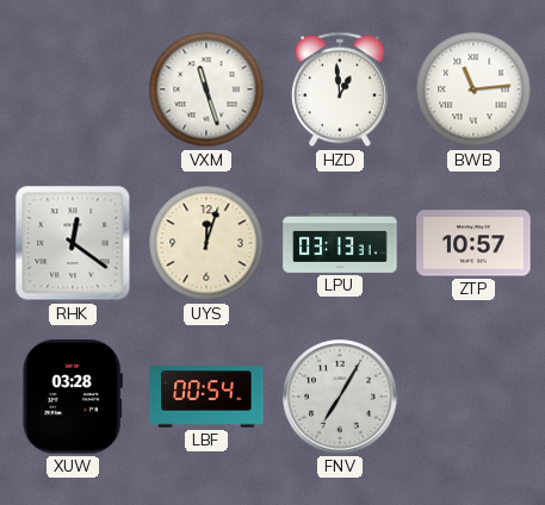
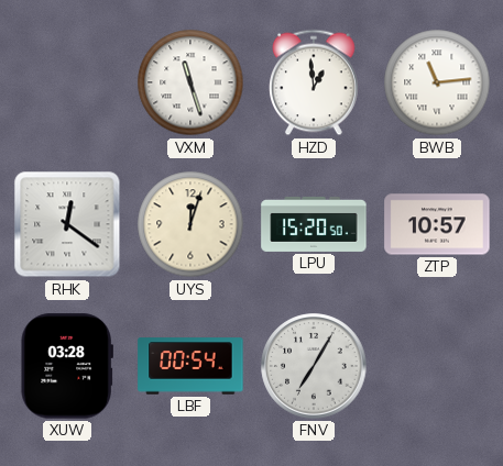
LPU: 03:13 -> 15:20 (314, 224)
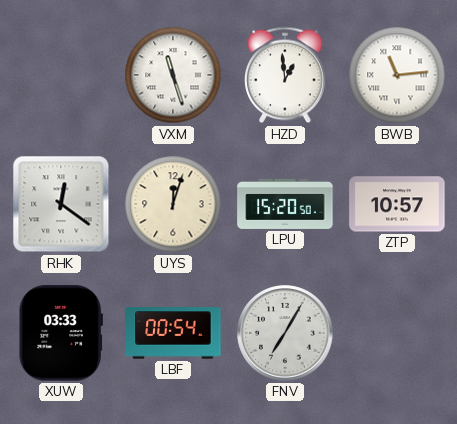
XUW: 03:28 -> 03:33 (60, 333)
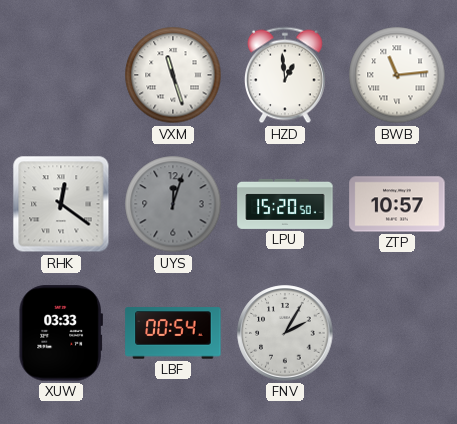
UYS dial: cream -> grey (173, 204)
FNV: 7:05 -> 2:05 (285, 333)
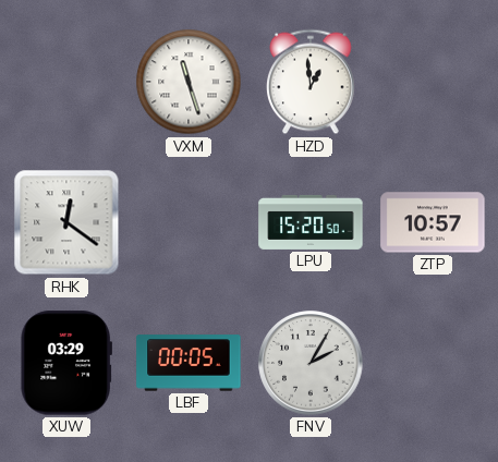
BWB: 11:14 -> none (397, 75)
UYS: 12:03 -> none (173, 204)
XUW: 03:33 -> 03:29 (65, 363)
LBF: 00:54 -> 00:05 (189, 363)
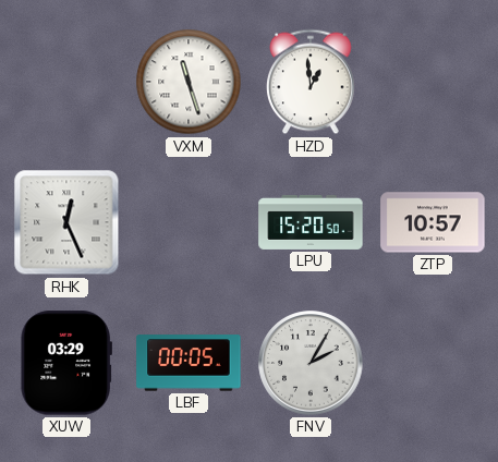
RHK: 12:21 -> 12:26 (66, 222)
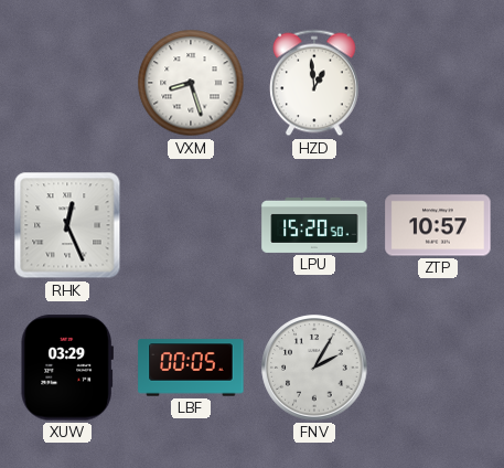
VXM: 11:27 -> 8:27 (191, 83)
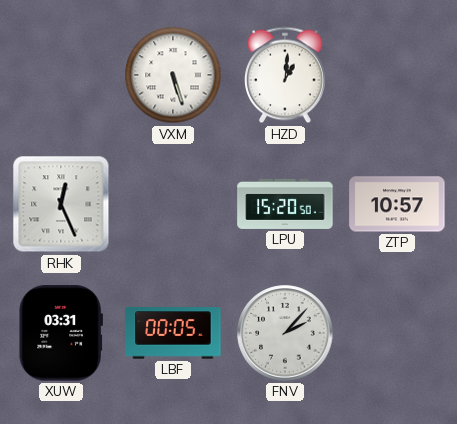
VXM: 8:27 -> 5:27 (173, 75)
HZD: 12:59 -> 1:01 (286, 75)
XUW: 03:29 -> 03:31 (60, 333)
FNV: 2:05 -> 2:07 (285, 333)
